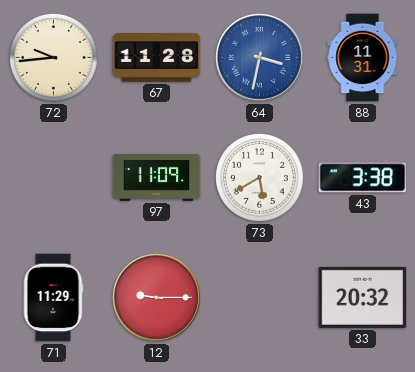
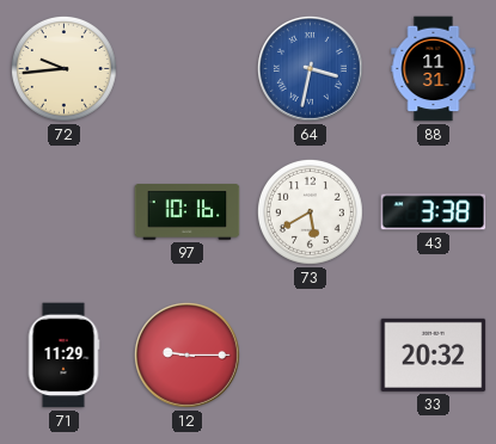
67: 11:28 -> none (157, 58)
97: 11:09 -> 10:16 (188, 212)
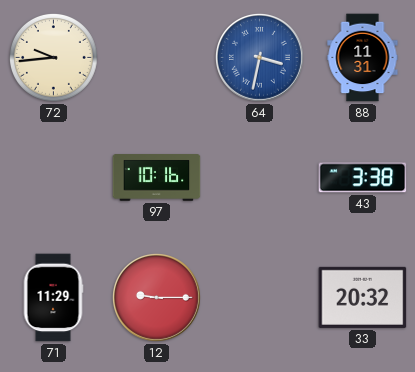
73: 5:40 -> none (310, 211)
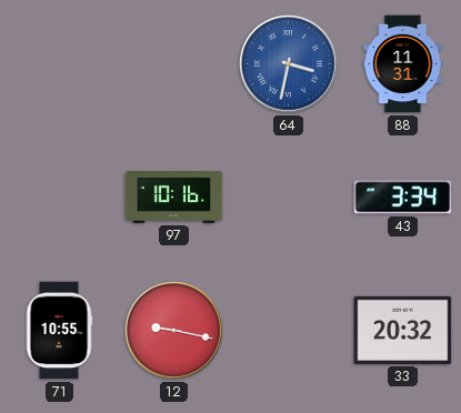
72: 9:44 -> none (53, 57)
43: 3:38 -> 3:34 (403, 198)
71: 11:29 -> 10:55 (59, 331)
12: 9:15 -> 9:17 (173, 330)
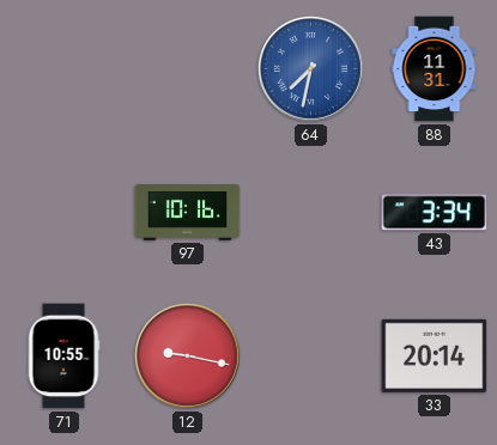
64: 3:32 -> 7:32 (310, 68)
33: 20:32 -> 20:14 (435, 355)
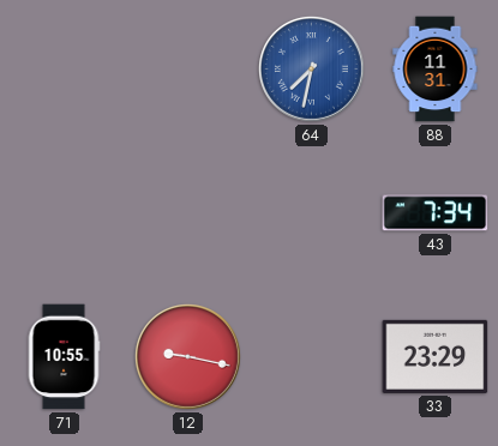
97: 10:16 -> none (188, 213)
43: 3:34 -> 7:34 (436, 213)
33: 20:14 -> 23:29 (436, 356)
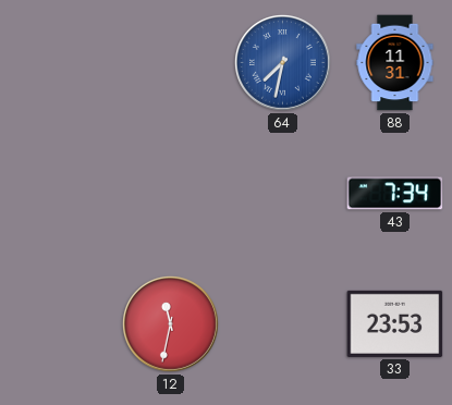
71: 10:55 -> none (64, 357)
12: 9:17 -> 11:32 (170, 323)
33: 23:29 -> 23:53 (395, 323)
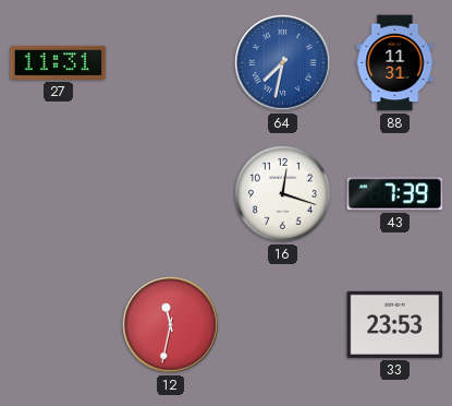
27: none -> 11:31 (59, 62)
16: none -> 12:18 (282, 193)
43: 7:34 -> 7:39 (395, 194)
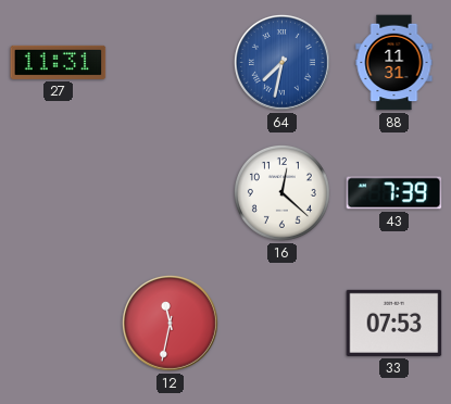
16: 12:18 -> 12:22 (281, 192)
33: 23:53 -> 07:53 (394, 323)
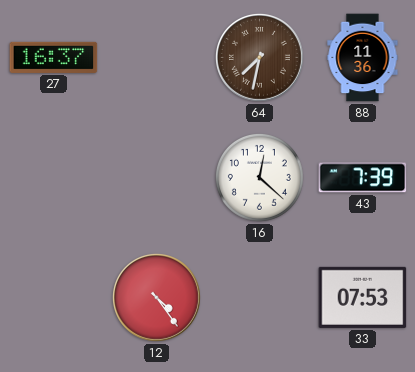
27: 11:31 -> 16:37 (54, 57)
64 dial: blue -> brown (259, 57)
88: 11:31 -> 11:36 (363, 58)
12: 11:32 -> 4:24 (156, 297)
